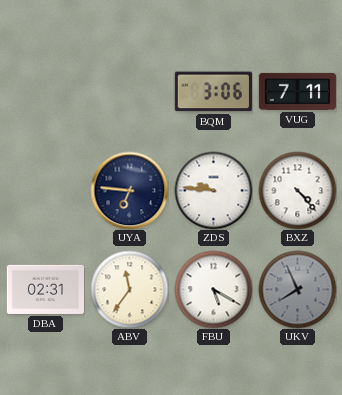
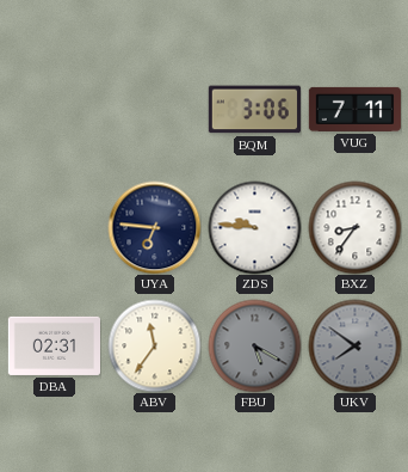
BXZ: 4:23 -> 8:36 (354, 227)
FBU dial: white -> grey (254, 345)
UKV: 7:56 -> 7:51 (354, 345)
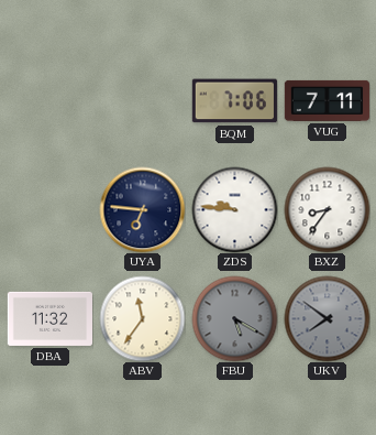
BQM: 3:06 -> 7:06 (234, 101)
DBA: 02:31 -> 11:32 (49, 318)
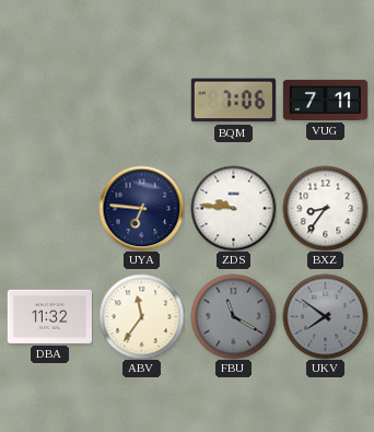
FBU: 5:20 -> 11:20 (233, 316)
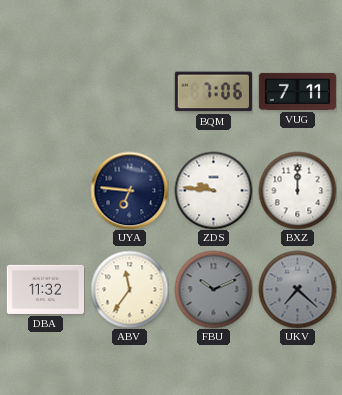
BXZ: 8:36 -> 12:00 (297, 190)
FBU: 11:20 -> 10:11 (213, 289)
UKV: 7:51 -> 7:22 (297, 289)
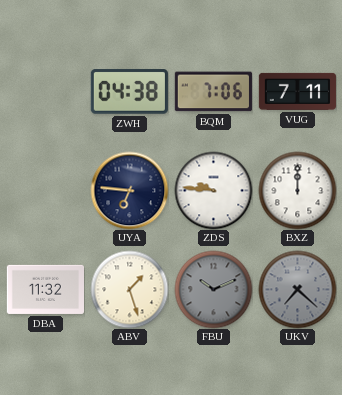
ZWH: none -> 04:38 (129, 92)
ABV: 11:36 -> 1:27 (129, 289)
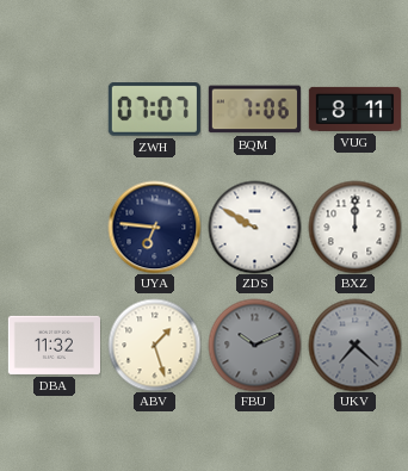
ZWH: 04:38 -> 07:07 (154, 110)
VUG: 7:11 -> 8:11 (354, 109)
ZDS: 9:46 -> 9:50 (254, 227)
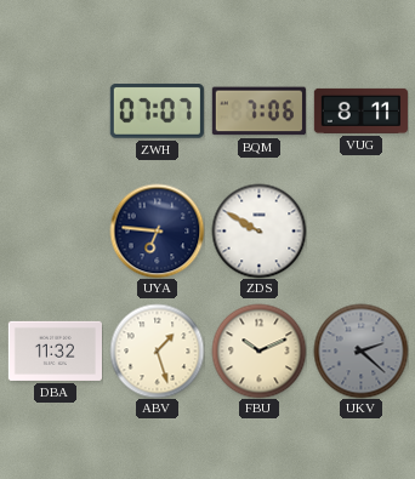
BXZ: 12:00 -> none (354, 227)
FBU dial: grey -> cream (258, 350)
UKV: 7:22 -> 2:22 (360, 350)
